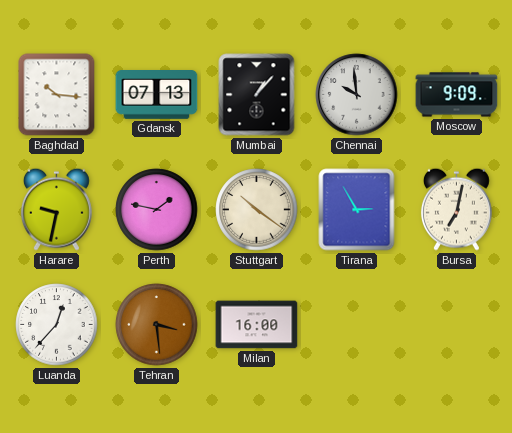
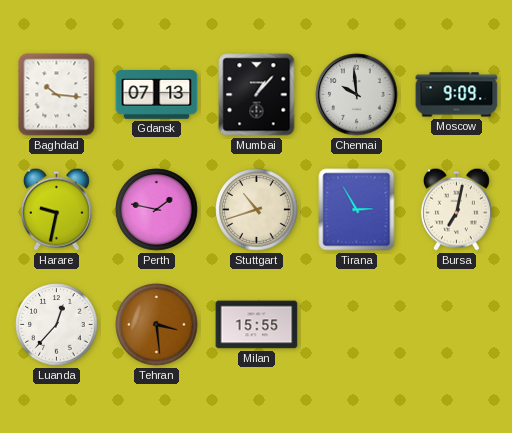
Stuttgart: 10:21 -> 10:42 (257, 210)
Milan: 16:00 -> 15:55 (257, 325)
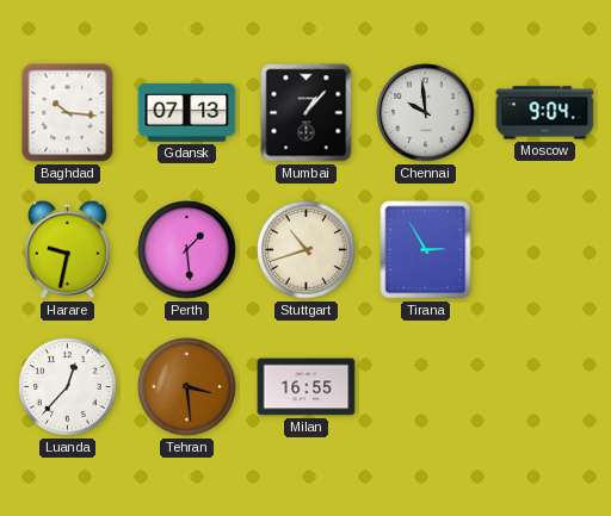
Moscow: 9:09 -> 9:04 (545, 113)
Perth: 1:47 -> 1:29 (187, 250)
Bursa: 7:02 -> none (456, 209)
Milan: 15:55 -> 16:55 (307, 387)
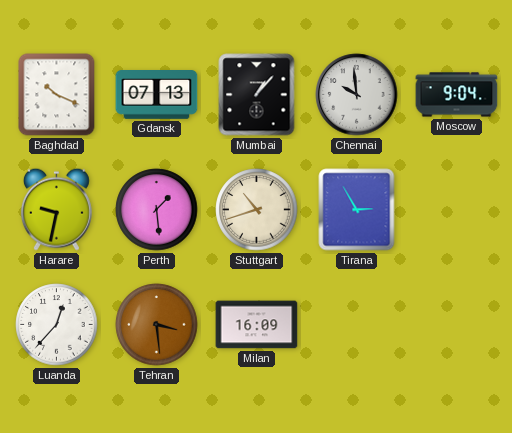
Baghdad: 10:16 -> 10:19 (57, 95)
Milan: 16:55 -> 16:09 (257, 325)
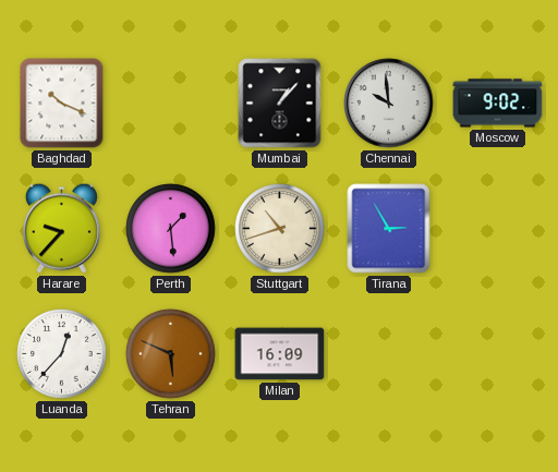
Gdansk: 07:13 -> none (157, 95)
Moscow: 9:04 -> 9:02 (498, 104)
Harare: 9:32 -> 9:37 (61, 228)
Tehran: 3:29 -> 5:49 (171, 354)
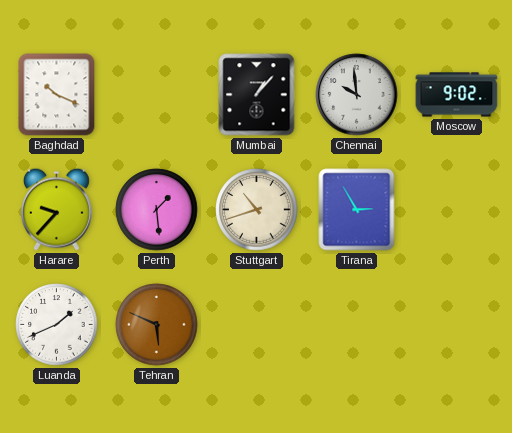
Luanda: 12:37 -> 1:41 (57, 325)
Milan: 16:09 -> none (280, 354)
